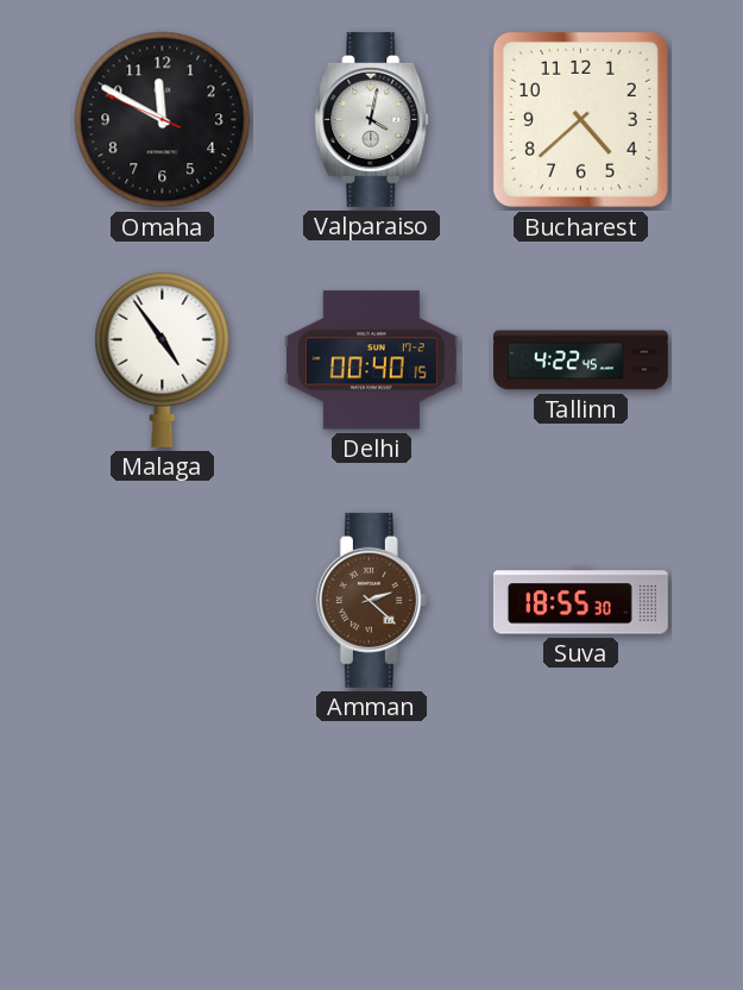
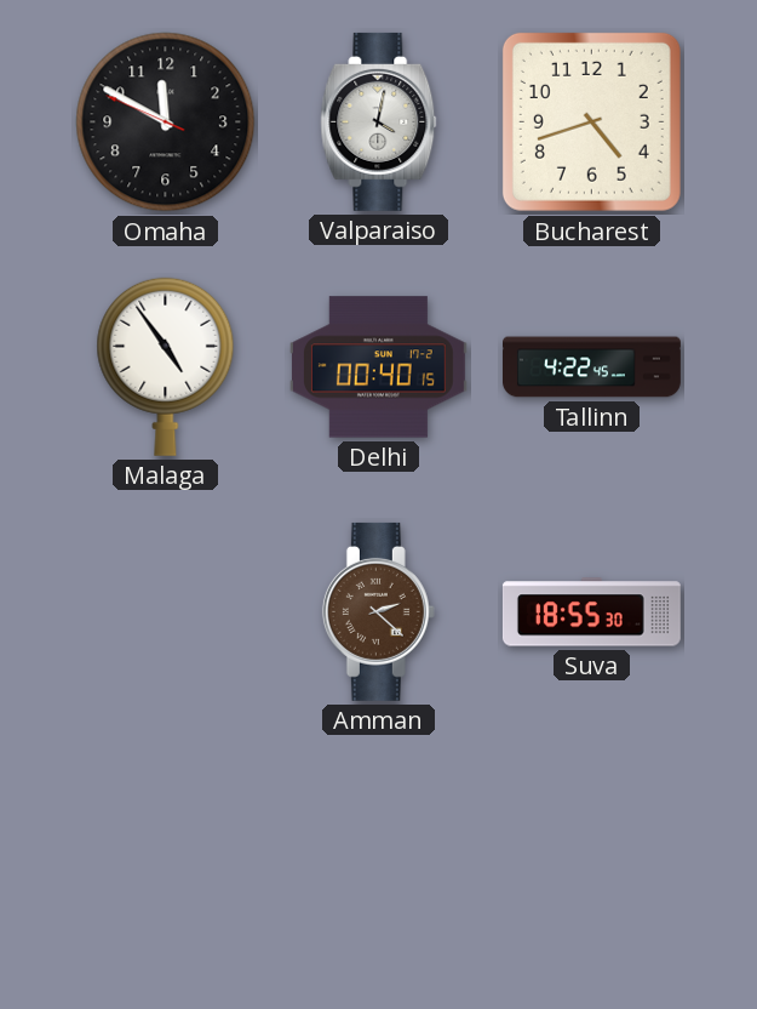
Bucharest: 4:38 -> 4:42 (591, 121)
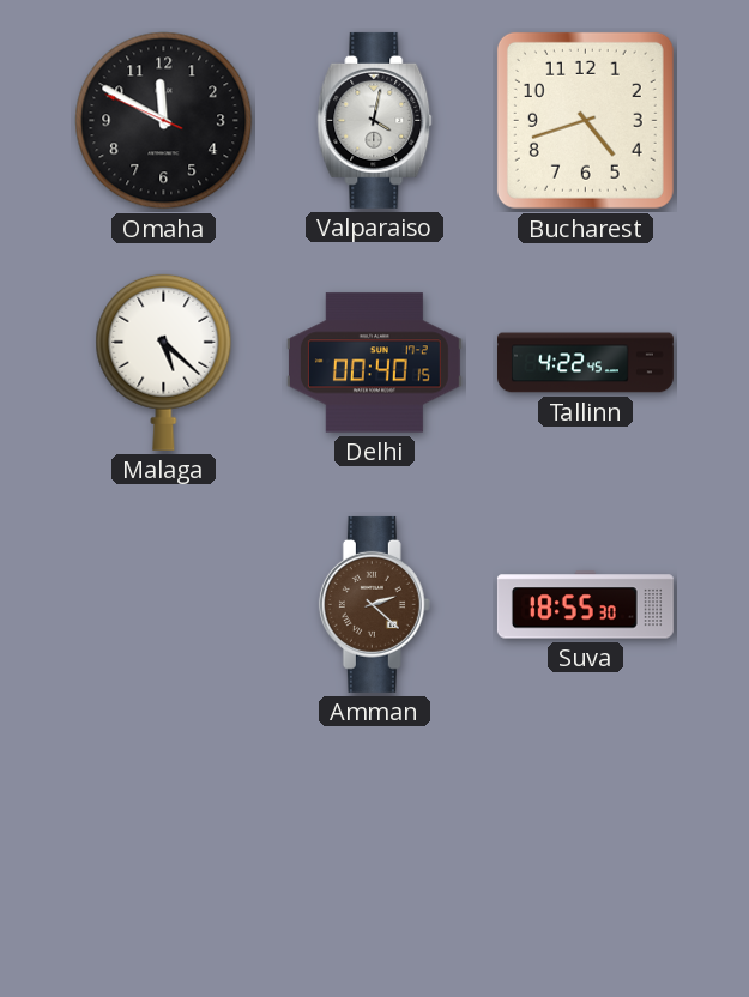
Malaga: 4:54 -> 5:22 (164, 362)
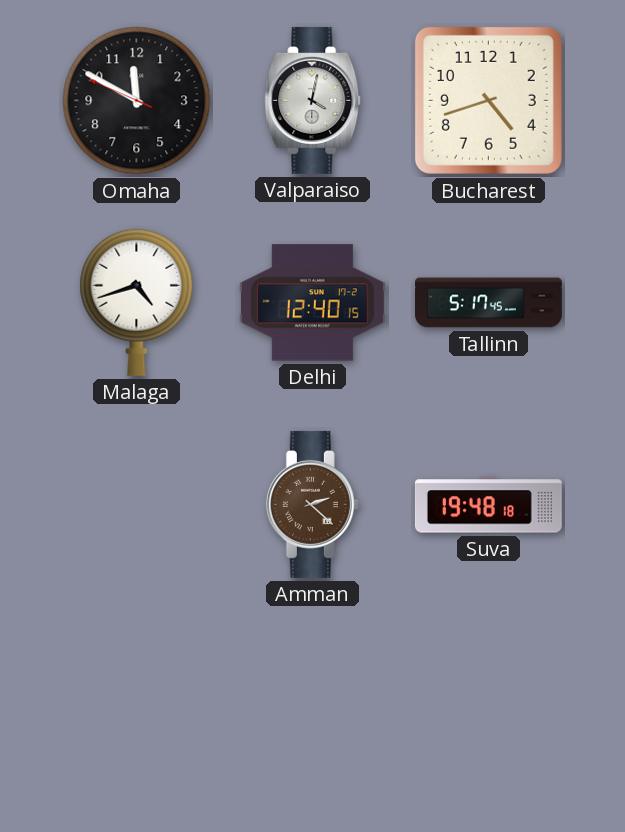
Malaga: 5:22 -> 4:42 (137, 302)
Delhi: 00:40 -> 12:40 (312, 303)
Tallinn: 4:22 -> 5:17 (489, 303)
Suva: 18:55 -> 19:48 (488, 505)
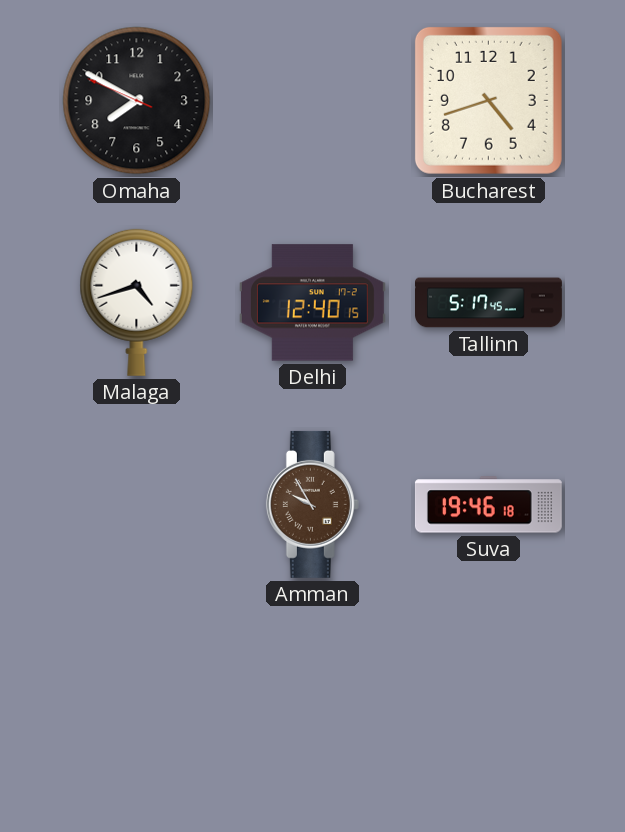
Omaha: 11:49 -> 7:49 (137, 101)
Valparaiso: 4:02 -> none (313, 100)
Amman: 2:22 -> 9:55 (312, 504)
Suva: 19:48 -> 19:46 (488, 505)
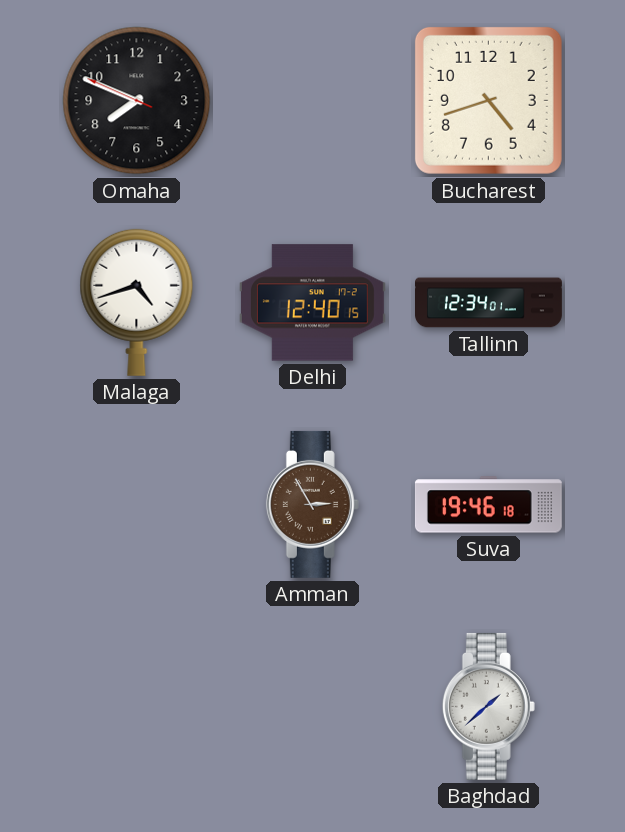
Omaha: 7:49 -> 7:48 (137, 101)
Tallinn: 5:17 -> 12:34 (489, 303)
Amman: 9:55 -> 2:55 (312, 504)
Baghdad: none -> 1:38 (488, 706)
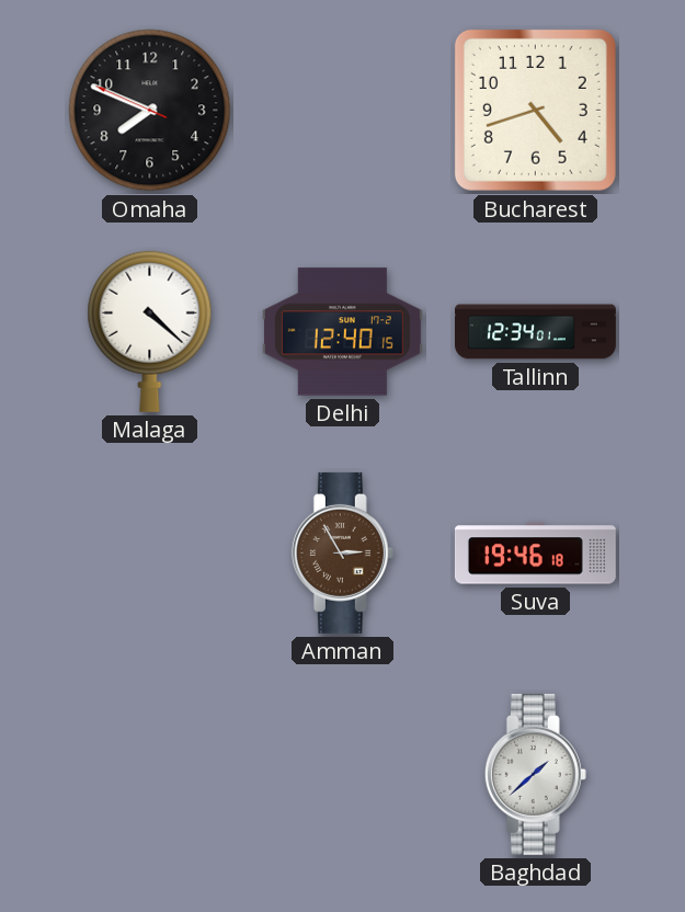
Malaga: 4:42 -> 4:22 (150, 331)
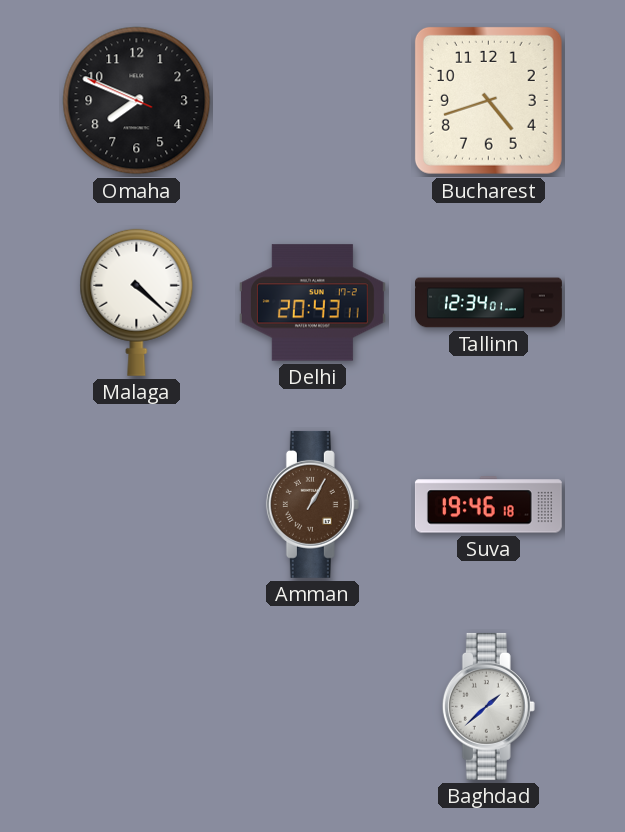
Delhi: 12:40 -> 20:43 (312, 303)
Amman: 2:55 -> 1:05 (312, 504)
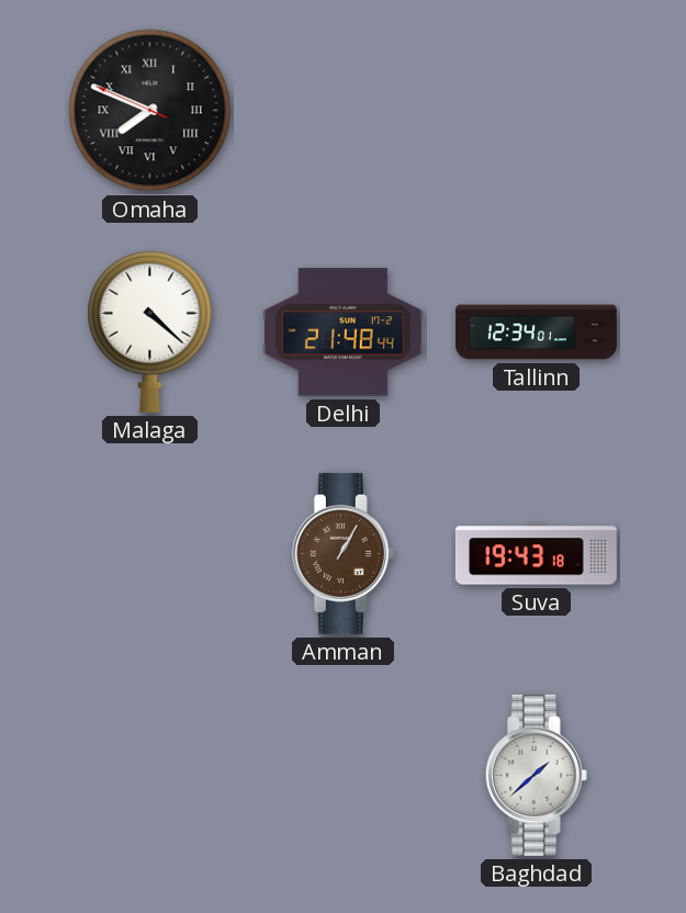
Omaha numerals: Arabic -> Roman (150, 111)
Bucharest: 4:42 -> none (488, 100)
Delhi: 20:43 -> 21:48 (342, 332)
Suva: 19:46 -> 19:43 (536, 554)
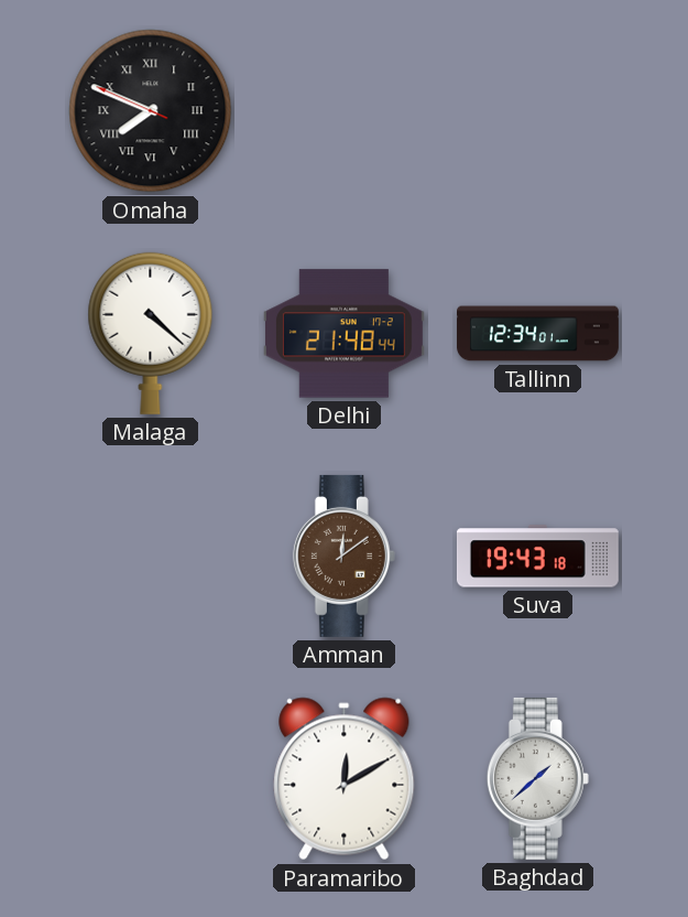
Amman: 1:05 -> 12:09 (343, 555)
Paramaribo: none -> 12:10 (345, 779)
